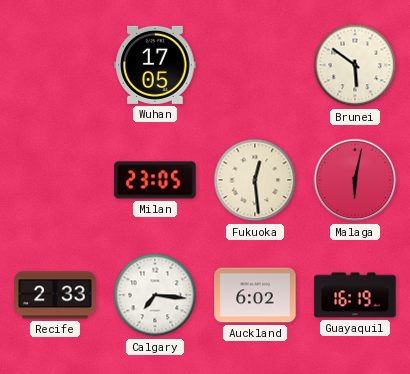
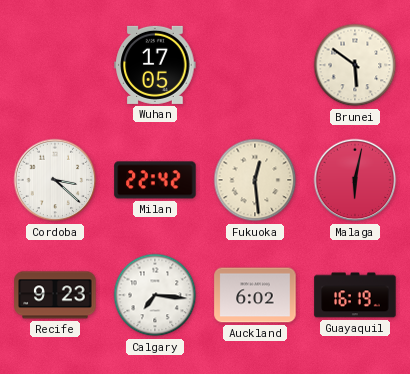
Cordoba: none -> 3:22 (55, 180)
Milan: 23:05 -> 22:42 (155, 180)
Recife: 2:33 -> 9:23 (55, 295)
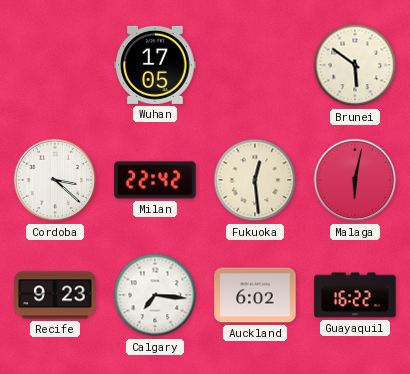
Guayaquil: 16:19 -> 16:22 (355, 295)
